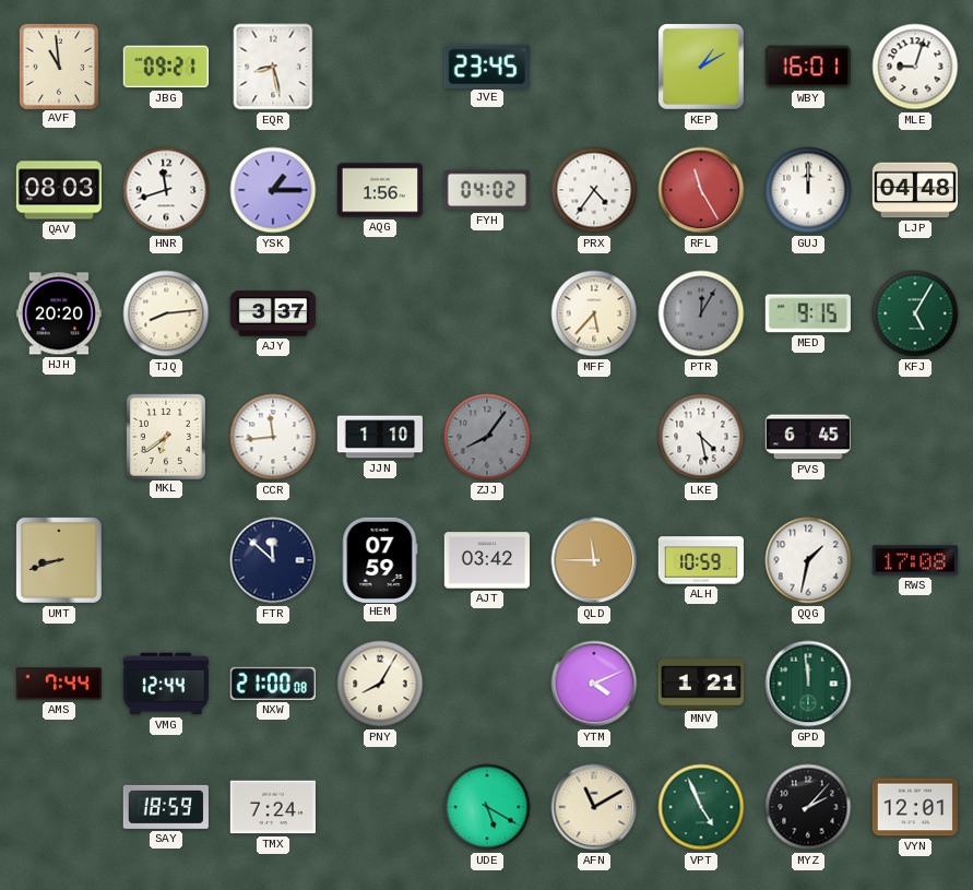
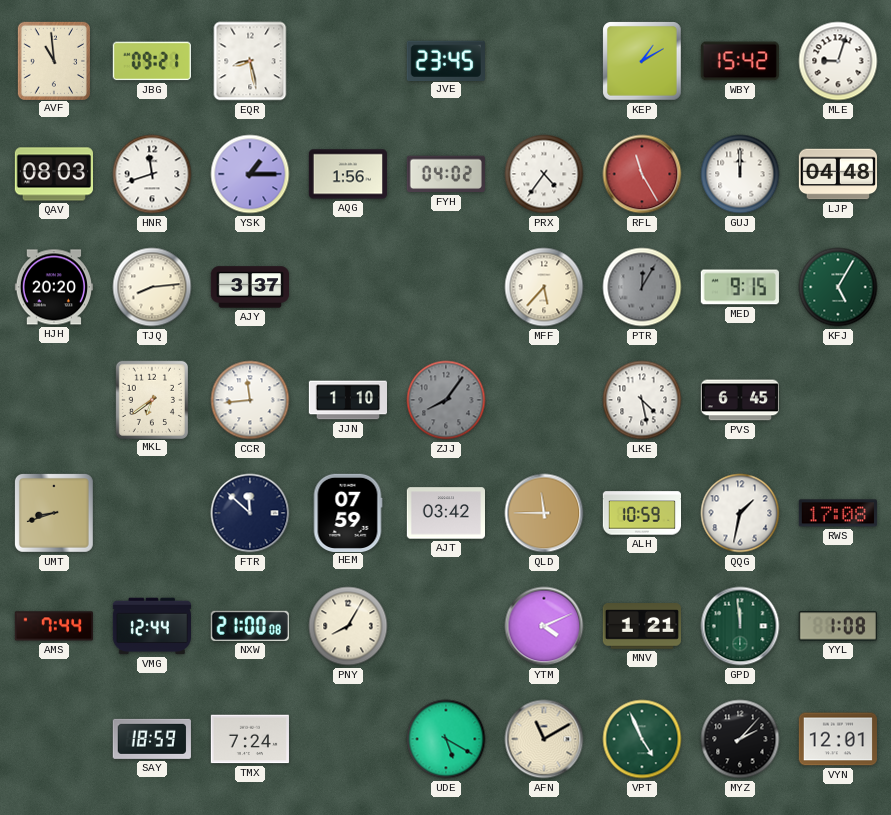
WBY: 16:01 -> 15:42 (740, 61)
YYL: none -> 1:08 (838, 626)
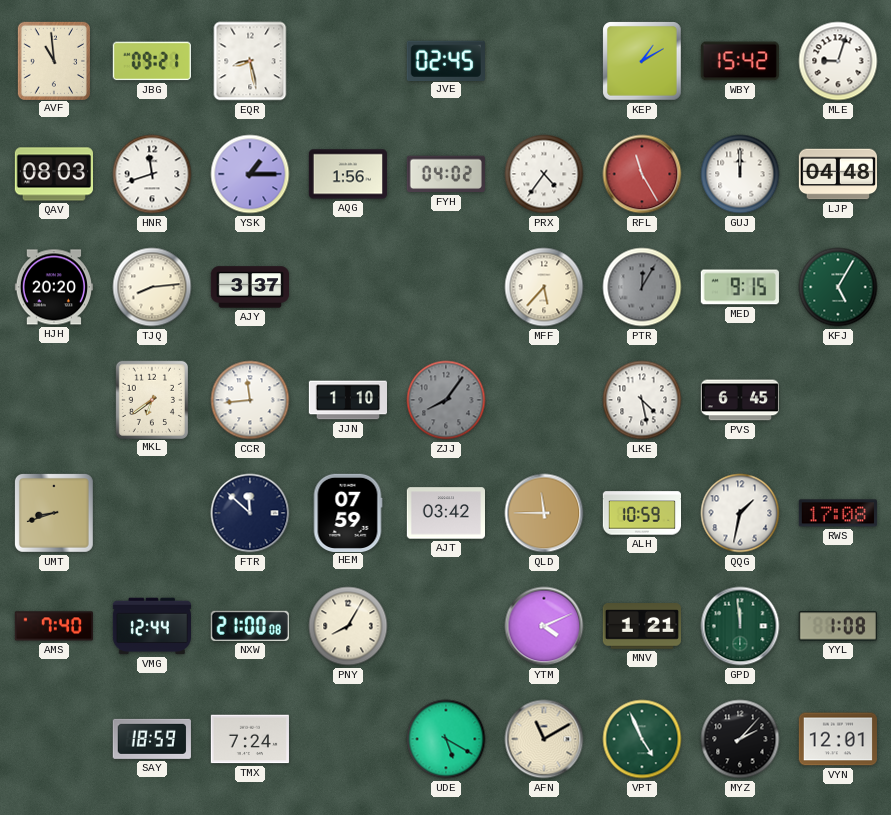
JVE: 23:45 -> 02:45 (446, 60)
AMS: 7:44 -> 7:40 (54, 626)
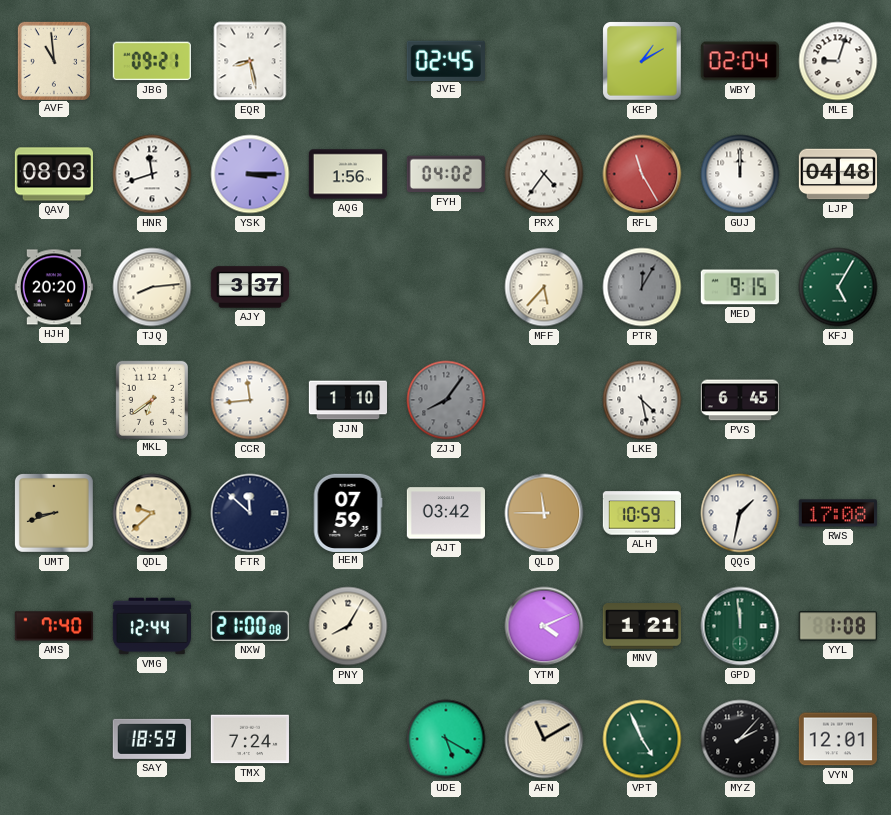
WBY: 15:42 -> 02:04 (740, 61)
YSK: 1:15 -> 3:15 (250, 174)
QDL: none -> 9:38 (152, 513)
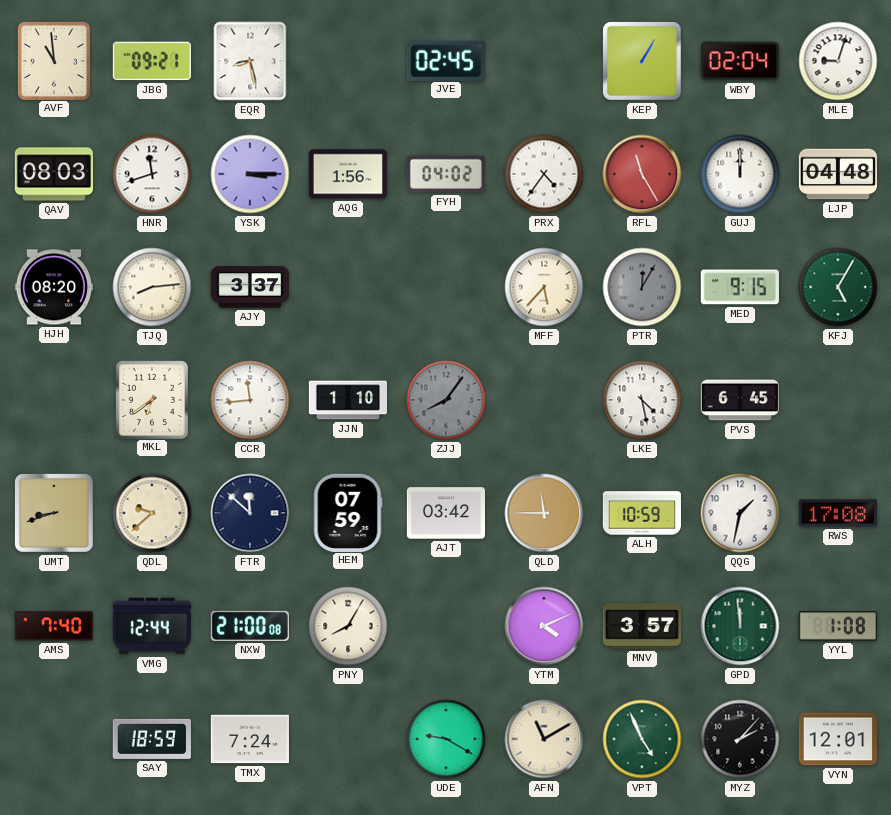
KEP: 1:10 -> 1:05 (642, 61)
HJH: 20:20 -> 08:20 (54, 287)
MNV: 1:21 -> 3:57 (641, 626)
UDE: 5:20 -> 9:20 (446, 739)
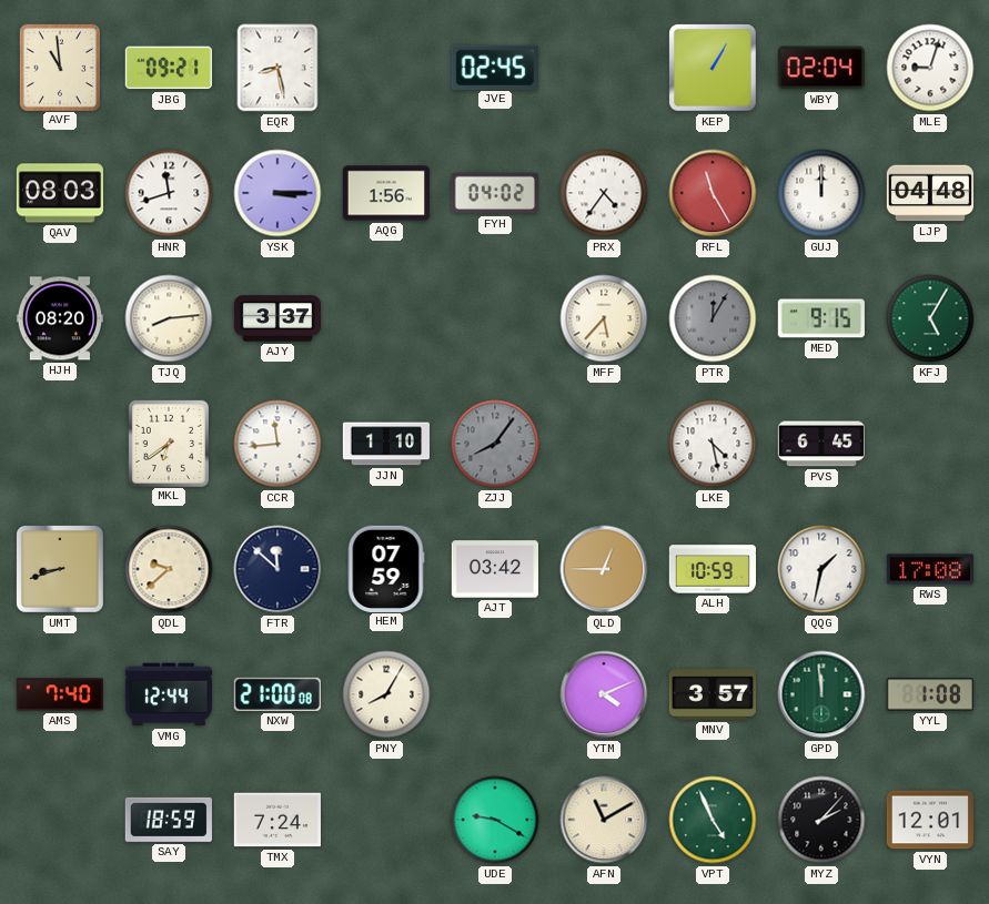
QLD: 11:45 -> 12:45 (604, 569)
